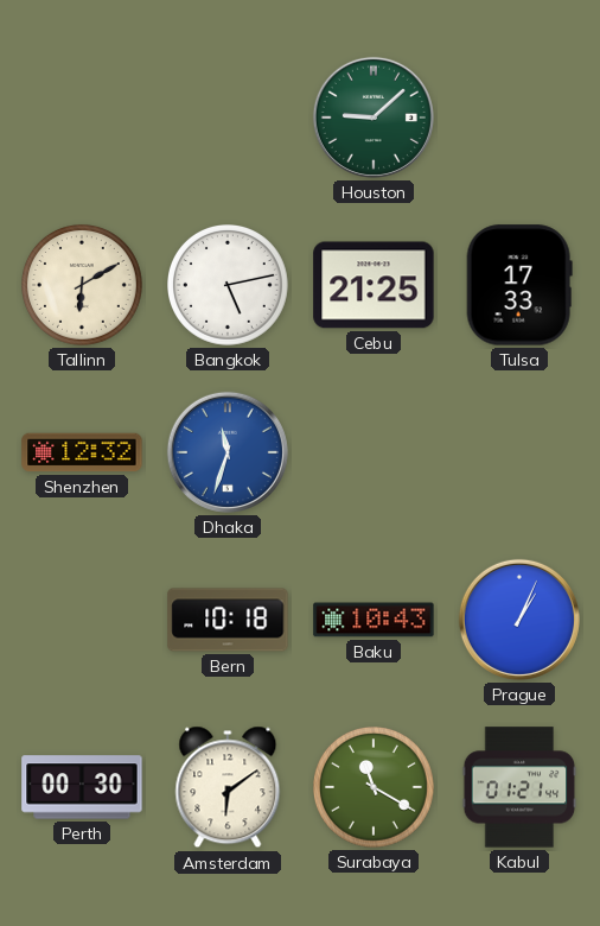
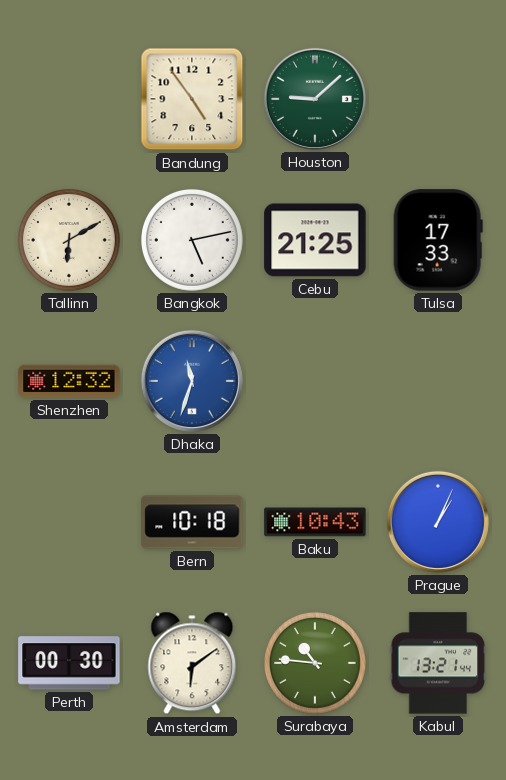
Bandung: none -> 4:54 (192, 99)
Surabaya: 11:20 -> 10:46 (316, 664)
Kabul: 01:21 -> 13:21 (438, 663)
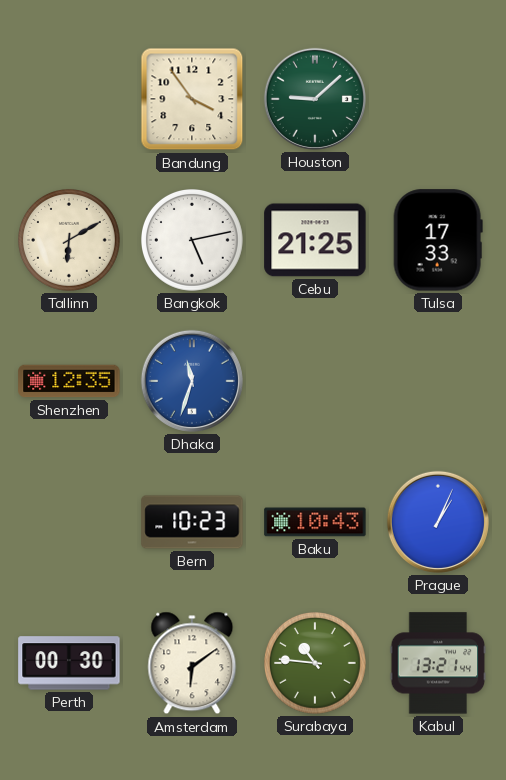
Bandung: 4:54 -> 3:54 (192, 99)
Shenzhen: 12:32 -> 12:35 (69, 381)
Bern: 10:18 -> 10:23 (192, 522)
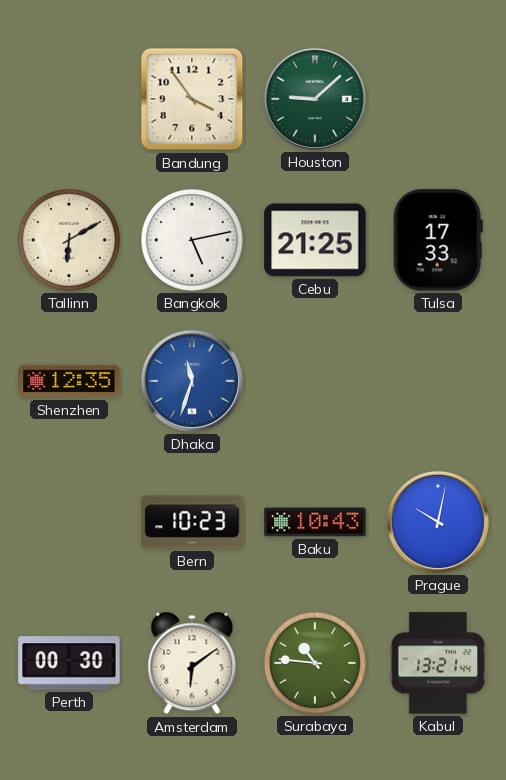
Prague: 1:04 -> 10:02 (438, 522)
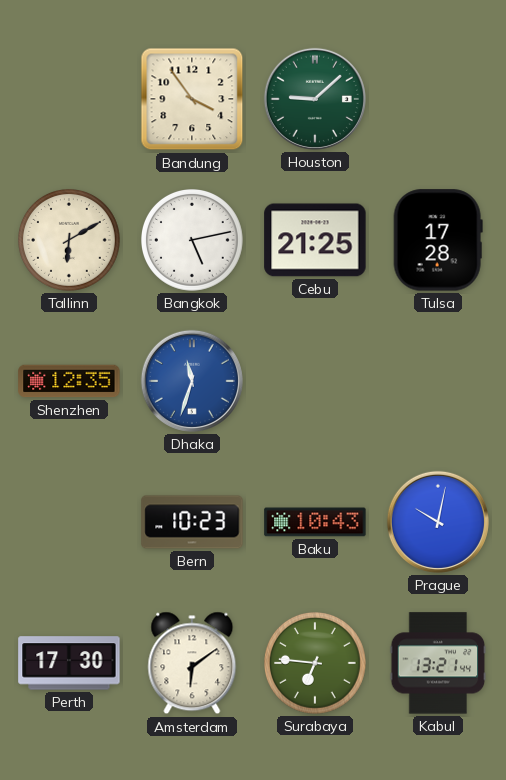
Tulsa: 17:33 -> 17:28 (438, 240)
Perth: 00:30 -> 17:30 (69, 663)
Surabaya: 10:46 -> 6:46 (316, 664)
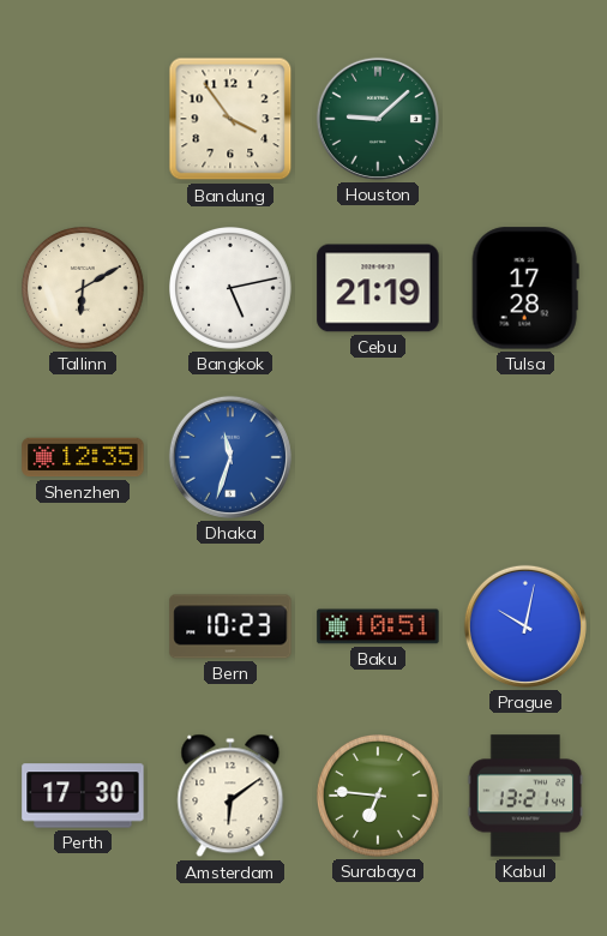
Cebu: 21:25 -> 21:19 (378, 288)
Baku: 10:43 -> 10:51 (378, 626)
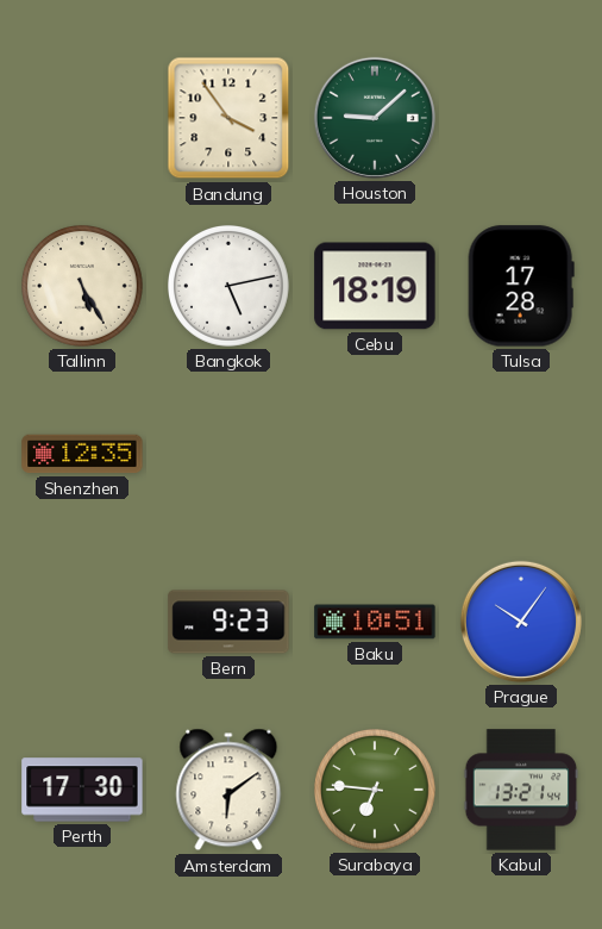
Tallinn: 6:10 -> 5:25 (83, 287)
Cebu: 21:19 -> 18:19 (375, 286)
Dhaka: 11:33 -> none (230, 457)
Bern: 10:23 -> 9:23 (228, 622)
Prague: 10:02 -> 10:06 (521, 622)
